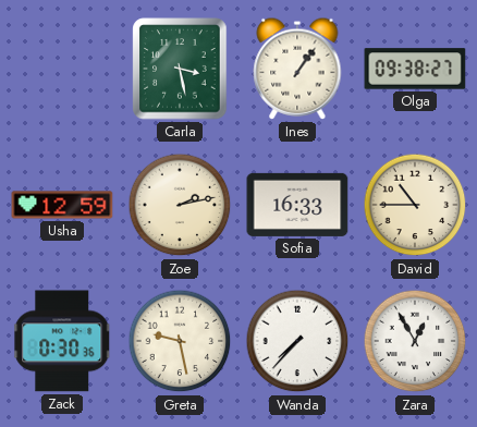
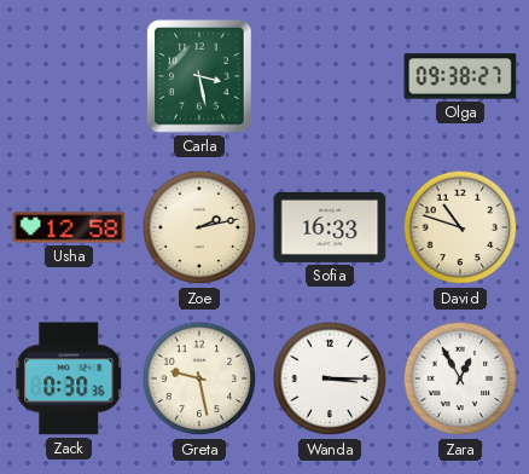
Ines: 1:06 -> none (297, 69)
Usha: 12:59 -> 12:58 (69, 227)
David: 10:45 -> 10:48 (460, 227)
Wanda: 7:37 -> 3:15 (330, 378)
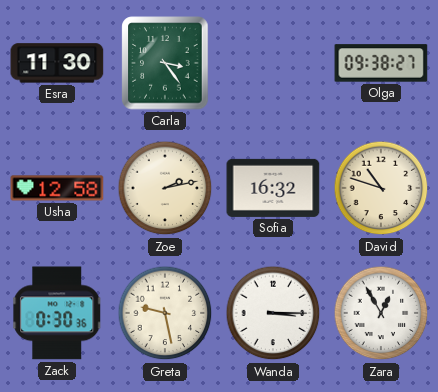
Esra: none -> 11:30 (57, 63)
Carla: 3:28 -> 3:24 (165, 63)
Sofia: 16:33 -> 16:32 (273, 188)
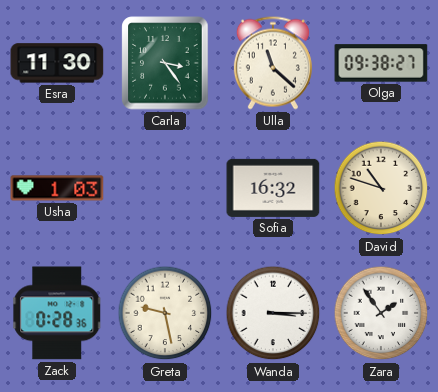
Ulla: none -> 11:22 (273, 63)
Usha: 12:58 -> 1:03 (57, 188)
Zoe: 2:13 -> none (165, 188)
Zack: 0:30 -> 0:28 (57, 313)
Zara: 12:55 -> 1:54 (381, 313)
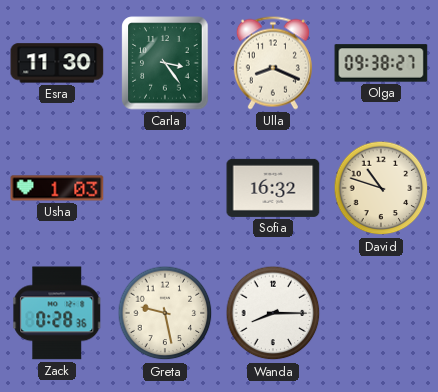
Ulla: 11:22 -> 8:19 (273, 63)
Wanda: 3:15 -> 8:15 (273, 313)
Zara: 1:54 -> none (381, 313)
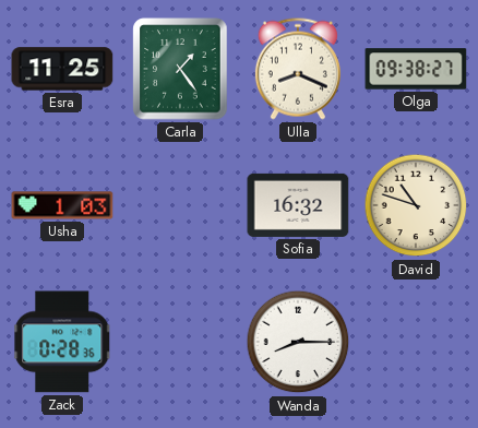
Esra: 11:30 -> 11:25 (62, 69)
Carla: 3:24 -> 1:24 (180, 69)
Greta: 9:28 -> none (165, 313)
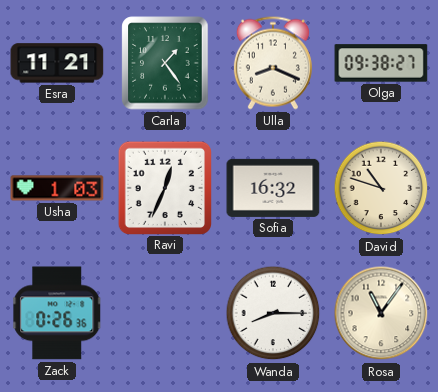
Esra: 11:25 -> 11:21 (57, 63)
Ravi: none -> 12:34 (164, 187)
Zack: 0:28 -> 0:26 (57, 313)
Rosa: none -> 11:06 (381, 313)
